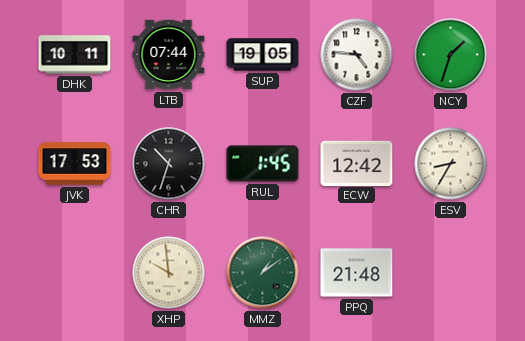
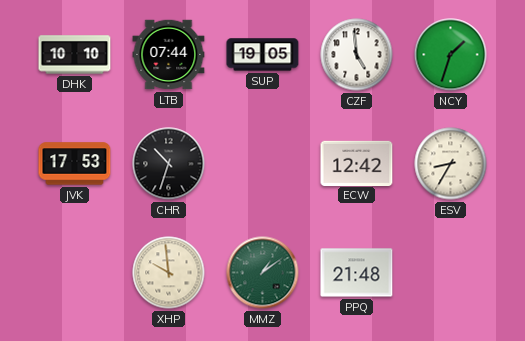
DHK: 10:11 -> 10:10 (75, 55)
CZF: 4:46 -> 4:59 (357, 55)
RUL: 1:45 -> none (263, 164)
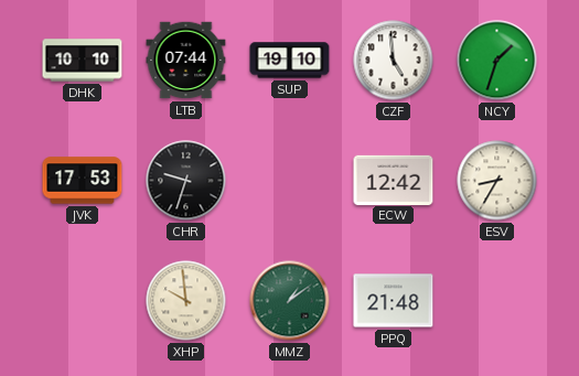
SUP: 19:05 -> 19:10 (290, 61)
CHR: 10:33 -> 9:33 (186, 181)
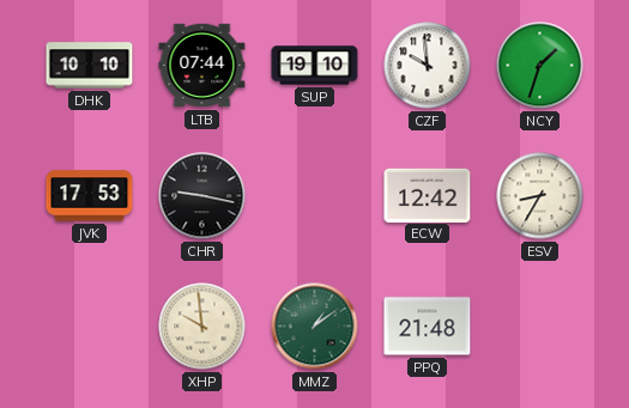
CZF: 4:59 -> 9:59 (428, 66)
CHR: 9:33 -> 9:17 (202, 196)
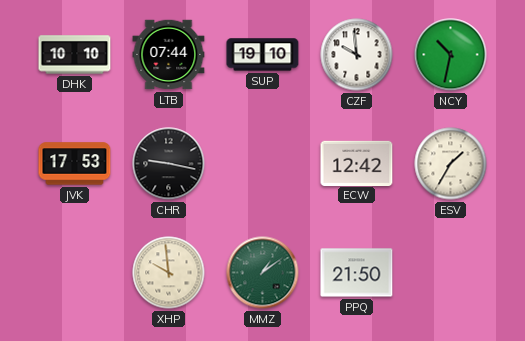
NCY: 1:33 -> 10:32 (451, 55)
ESV: 8:35 -> 1:35 (451, 164)
PPQ: 21:48 -> 21:50 (357, 273)
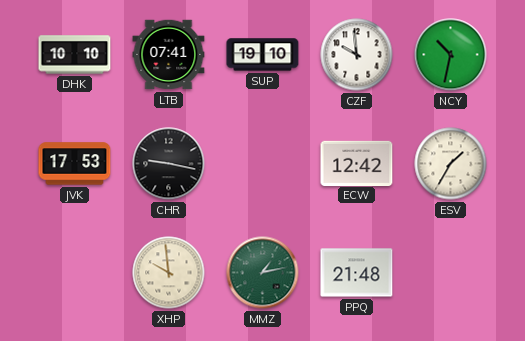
LTB: 07:44 -> 07:41 (169, 55)
MMZ: 1:09 -> 1:13 (263, 273)
PPQ: 21:50 -> 21:48 (357, 273)
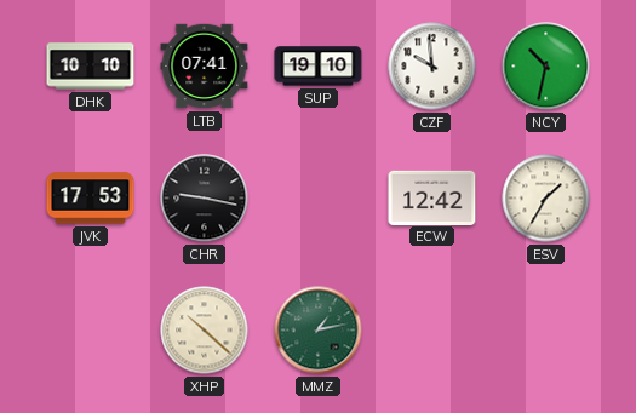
XHP: 9:59 -> 10:22 (205, 331)
PPQ: 21:48 -> none (357, 273)
